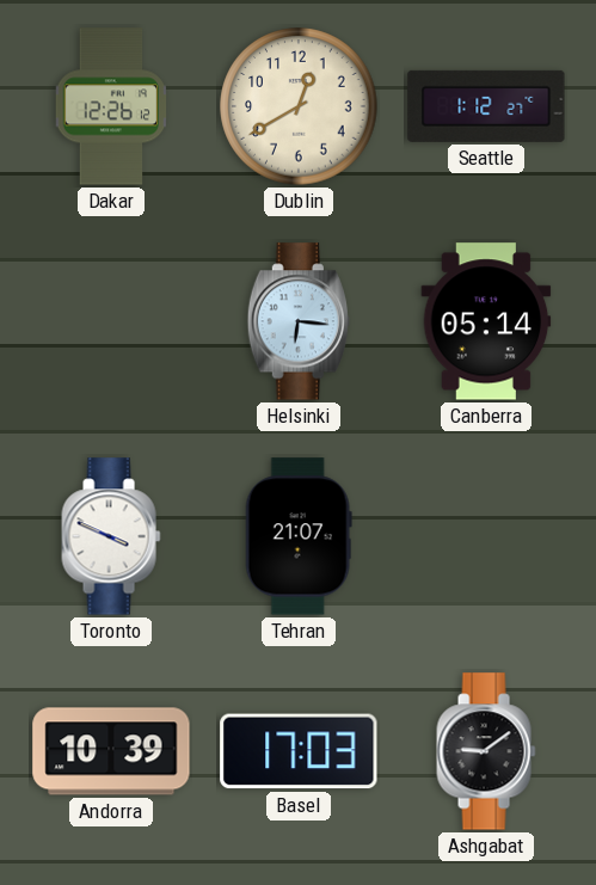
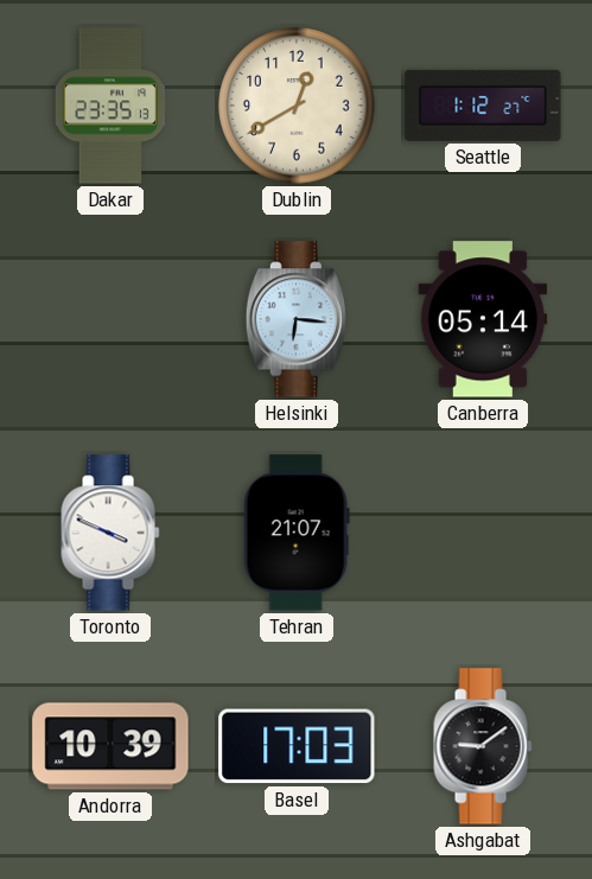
Dakar: 12:26 -> 23:35 (110, 106)
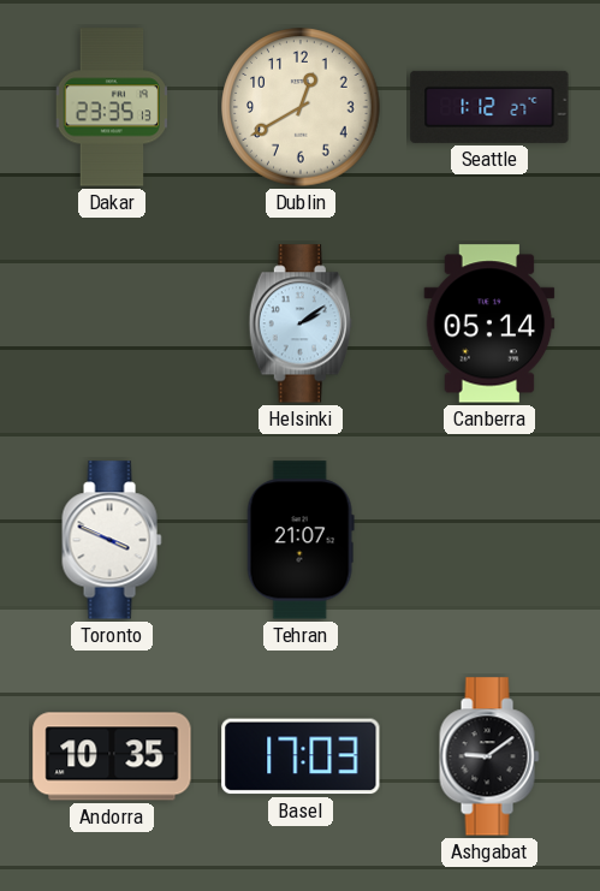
Helsinki: 6:16 -> 2:09 (299, 323)
Andorra: 10:39 -> 10:35 (112, 756)
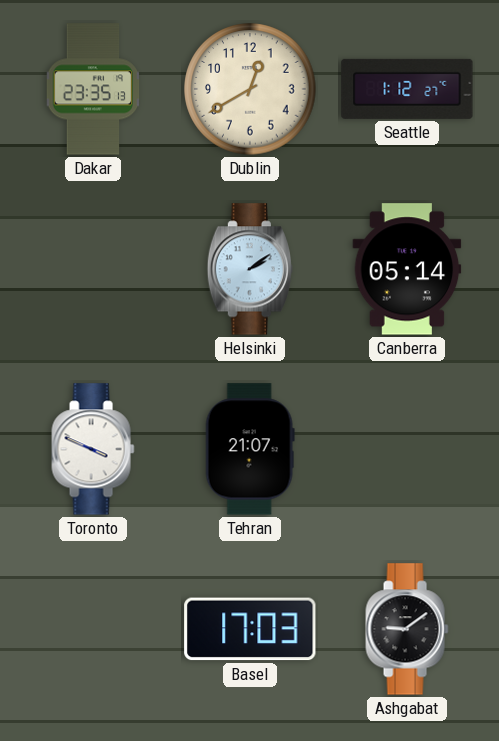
Andorra: 10:35 -> none (112, 756)
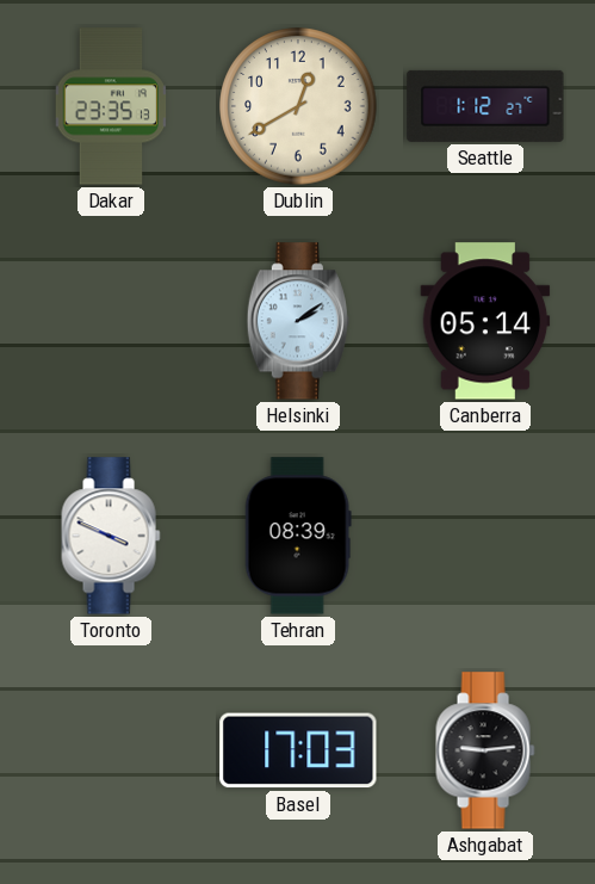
Tehran: 21:07 -> 08:39 (298, 536)
Ashgabat: 9:09 -> 9:14 (485, 750)
